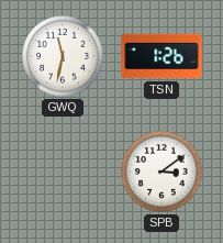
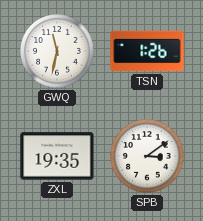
ZXL: none -> 19:35 (57, 156)
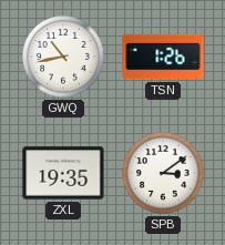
GWQ: 11:32 -> 10:43 (64, 58)
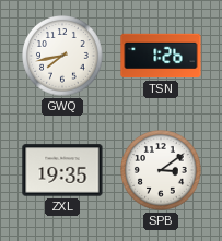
GWQ: 10:43 -> 7:43 (63, 57)
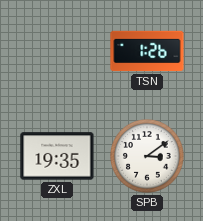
GWQ: 7:43 -> none (63, 57)
